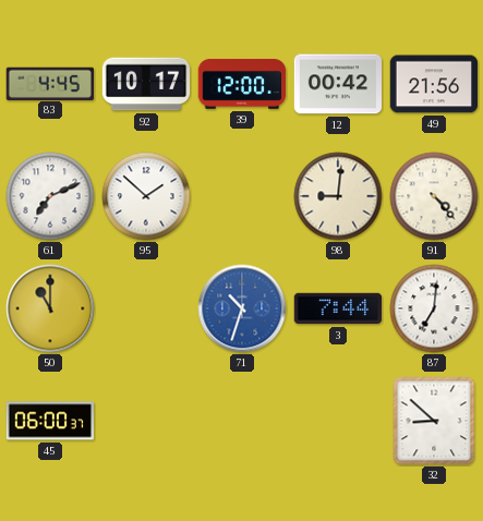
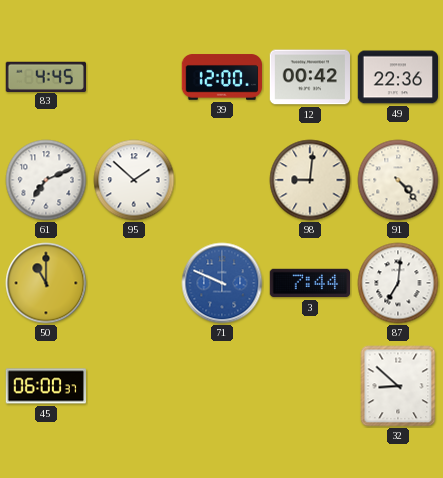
92: 10:17 -> none (146, 84)
49: 21:56 -> 22:36 (398, 77)
71: 10:33 -> 9:49 (222, 283)
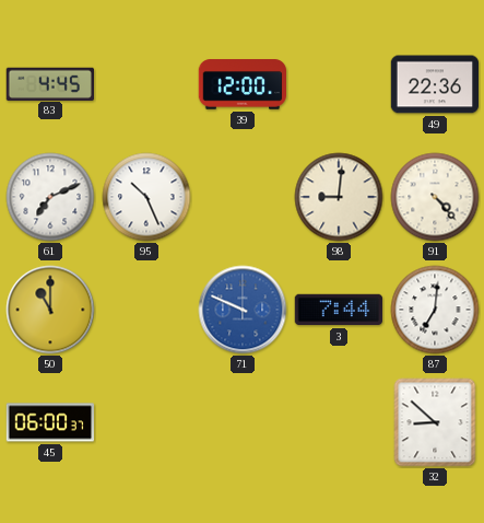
12: 00:42 -> none (310, 77)
95: 1:52 -> 10:26 (146, 197)
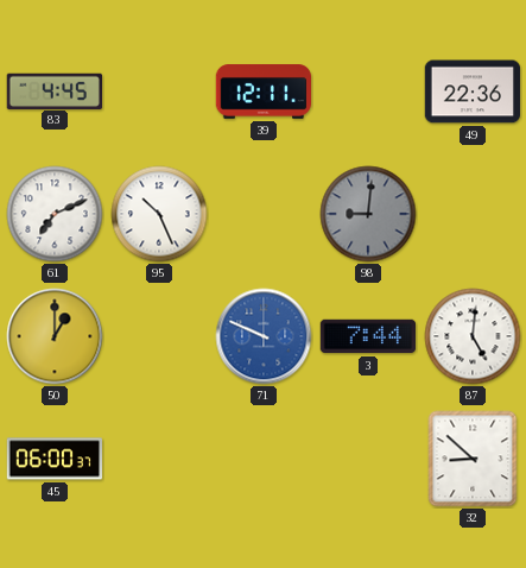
39: 12:00 -> 12:11 (264, 91)
98 dial: cream -> grey (368, 214)
91: 4:23 -> none (435, 197)
50: 11:00 -> 1:00 (55, 336)
87: 7:01 -> 5:01 (473, 336)
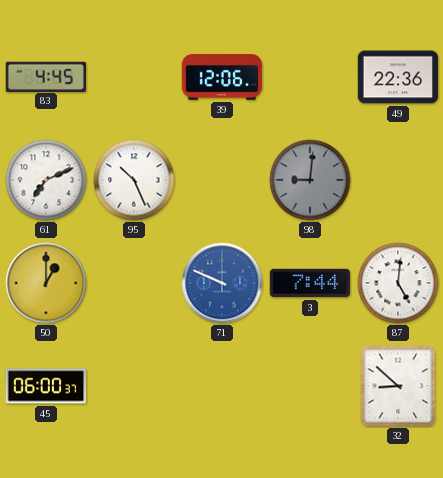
39: 12:11 -> 12:06 (222, 77)
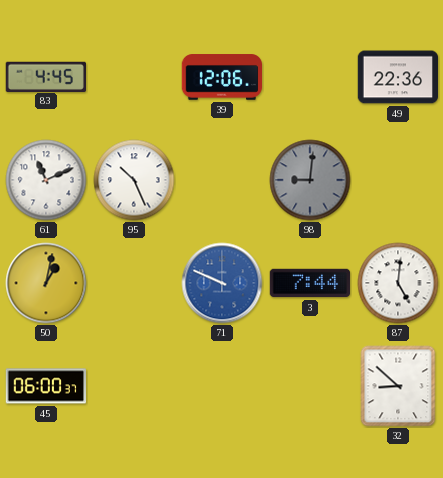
61: 7:11 -> 11:11 (46, 180)
50: 1:00 -> 1:02 (46, 283)
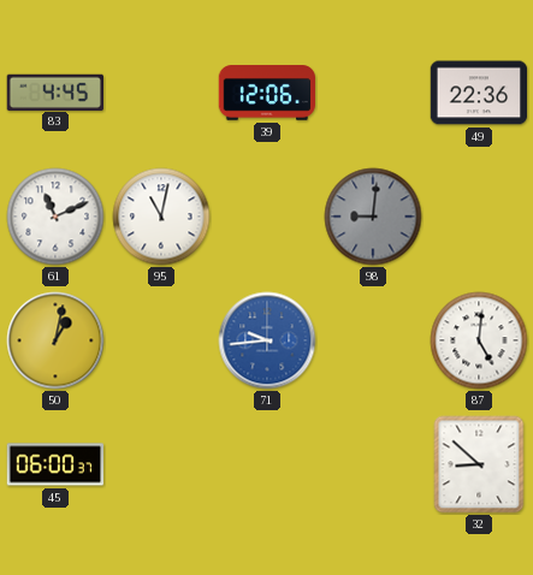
95: 10:26 -> 11:02 (161, 217)
71: 9:49 -> 9:44 (267, 340)
3: 7:44 -> none (310, 283)
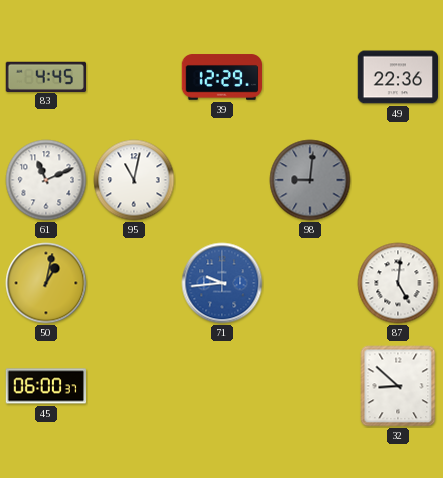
39: 12:06 -> 12:29 (222, 77)
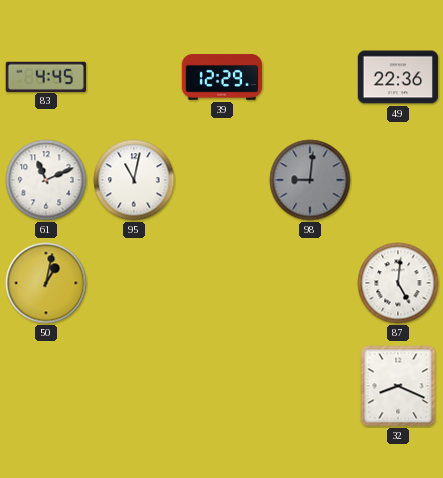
71: 9:44 -> none (222, 283)
45: 06:00 -> none (46, 386)
32: 8:52 -> 8:19 (398, 386)
